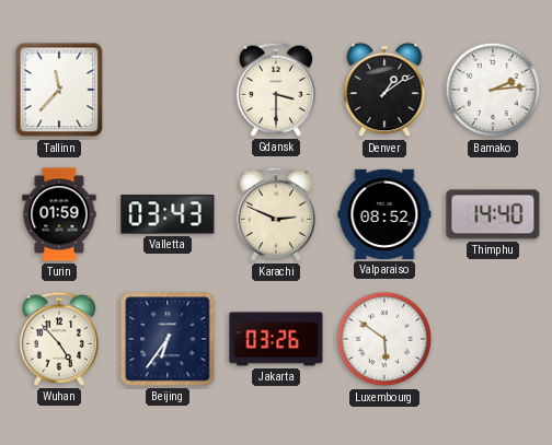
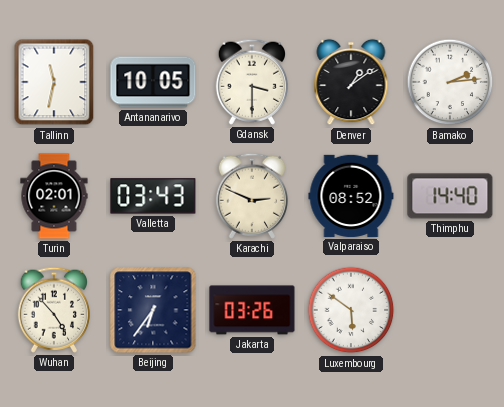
Tallinn: 11:37 -> 11:32 (54, 82)
Antananarivo: none -> 10:05 (153, 82)
Turin: 01:59 -> 02:01 (54, 196)
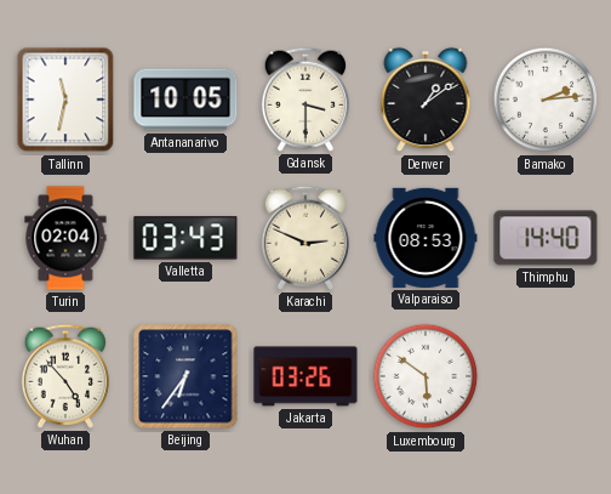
Turin: 02:01 -> 02:04 (65, 238)
Valparaiso: 08:52 -> 08:53 (426, 238)
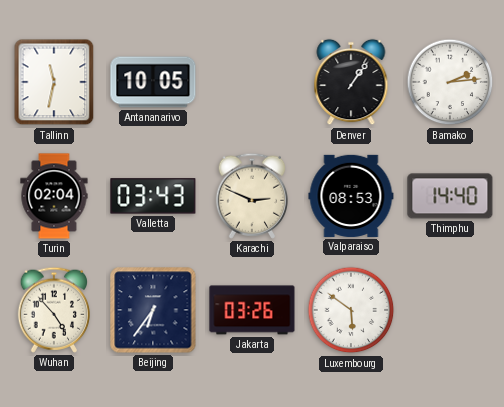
Gdansk: 3:30 -> none (305, 100)
Denver: 1:09 -> 1:06 (351, 82)
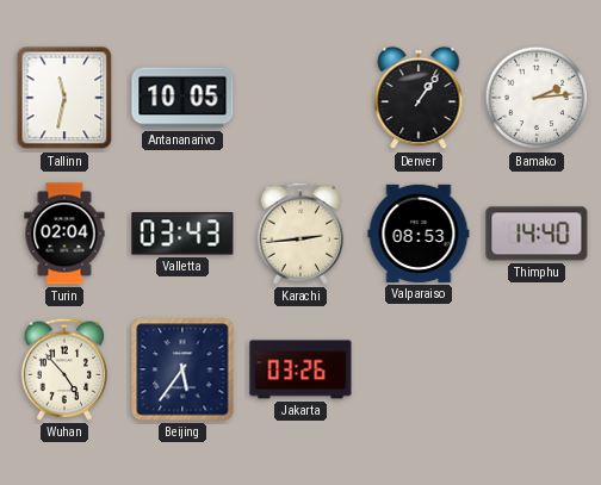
Karachi: 2:49 -> 2:44 (300, 234)
Beijing: 6:36 -> 5:36 (182, 369)
Luxembourg: 5:51 -> none (351, 310)
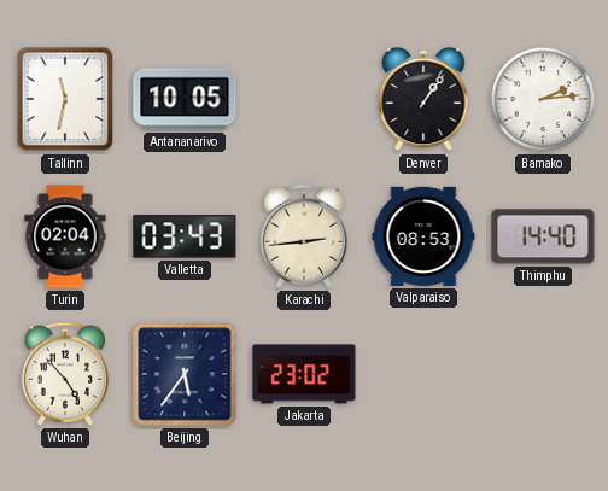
Jakarta: 03:26 -> 23:02 (304, 374)
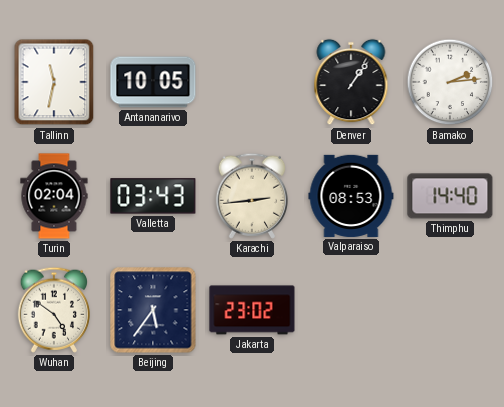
Wuhan: 4:53 -> 4:51 (54, 310)
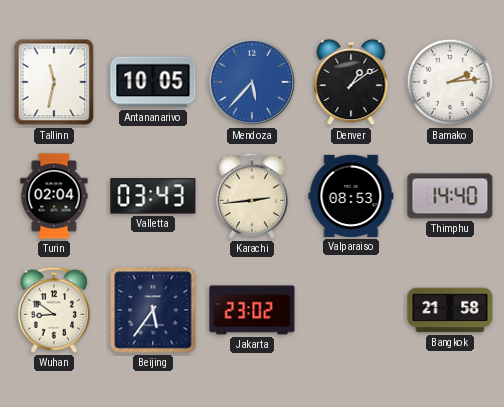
Mendoza: none -> 5:37 (252, 82)
Denver: 1:06 -> 1:09 (351, 82)
Wuhan: 4:51 -> 8:51 (54, 310)
Bangkok: none -> 21:58 (450, 310)
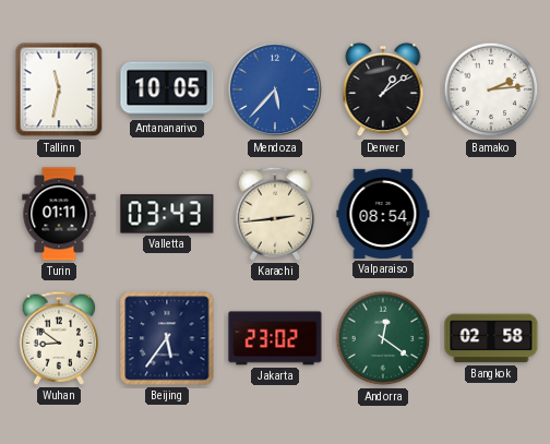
Turin: 02:04 -> 01:11 (59, 214)
Valparaiso: 08:53 -> 08:54 (383, 214)
Thimphu: 14:40 -> none (450, 196)
Andorra: none -> 12:21 (383, 338)
Bangkok: 21:58 -> 02:58 (491, 338)
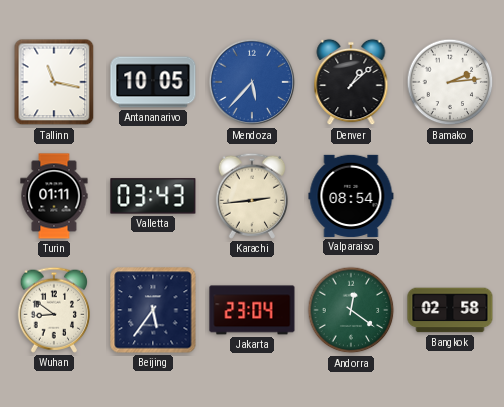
Tallinn: 11:32 -> 11:17 (54, 82)
Denver: 1:09 -> 1:08 (351, 82)
Jakarta: 23:02 -> 23:04 (252, 310)
